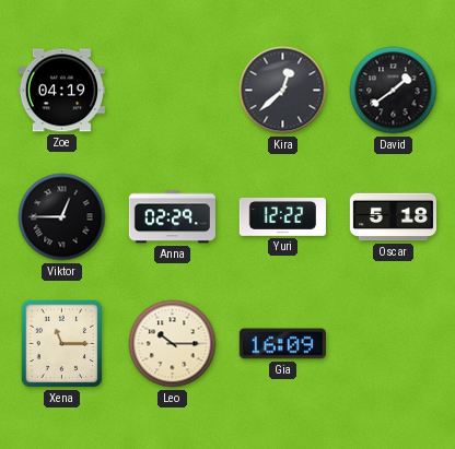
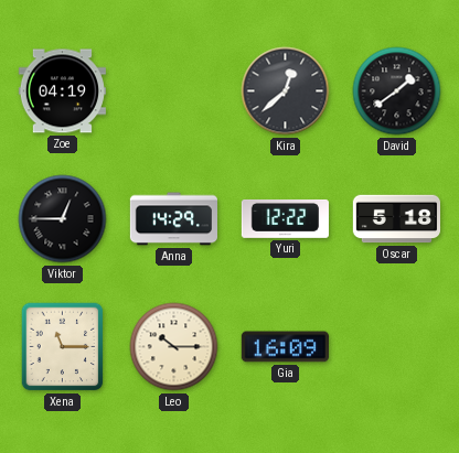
Anna: 02:29 -> 14:29 (173, 219)
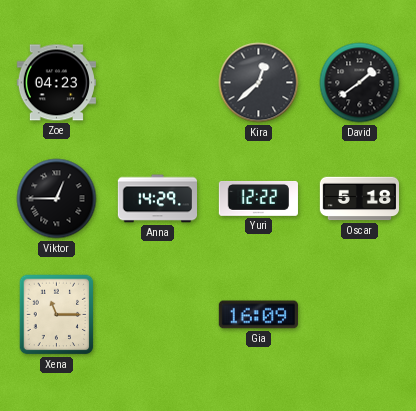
Zoe: 04:19 -> 04:23 (56, 83)
Leo: 10:15 -> none (174, 347)
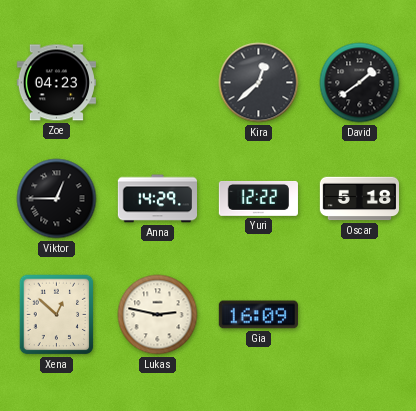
Xena: 11:15 -> 12:52 (57, 315)
Lukas: none -> 2:47 (158, 315)
